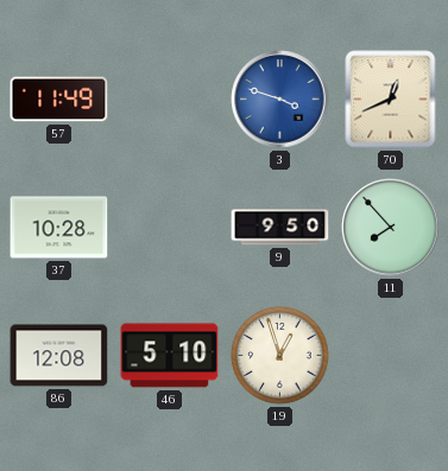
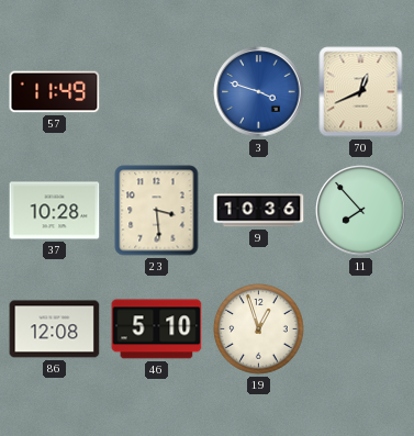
23: none -> 3:29 (157, 211)
9: 9:50 -> 10:36 (259, 211)
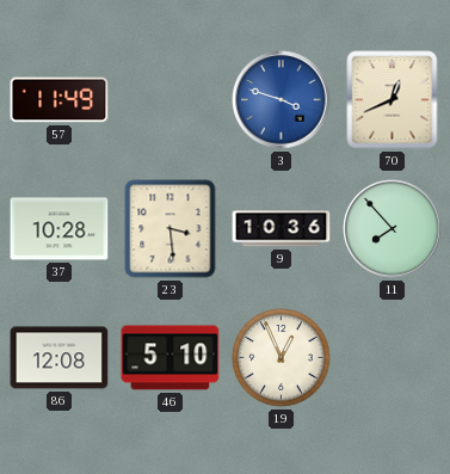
19: 12:57 -> 12:56 (282, 358)
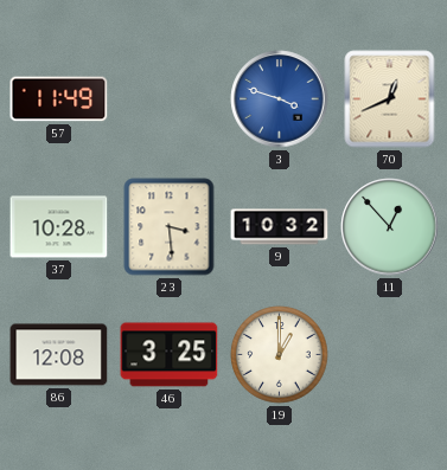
9: 10:36 -> 10:32 (280, 227)
11: 7:53 -> 12:53 (390, 227)
46: 5:10 -> 3:25 (170, 355)
19: 12:56 -> 1:00 (280, 355)
